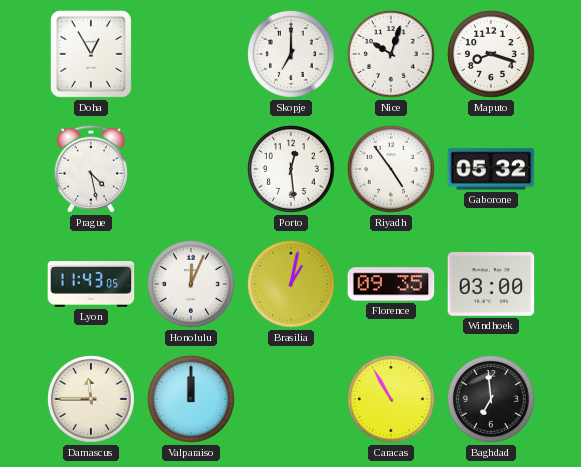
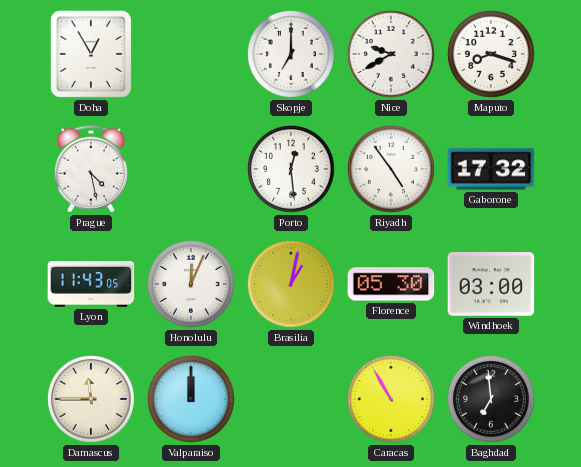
Nice: 10:03 -> 9:40 (392, 55)
Gaborone: 05:32 -> 17:32 (491, 169)
Florence: 09:35 -> 05:30 (391, 284)
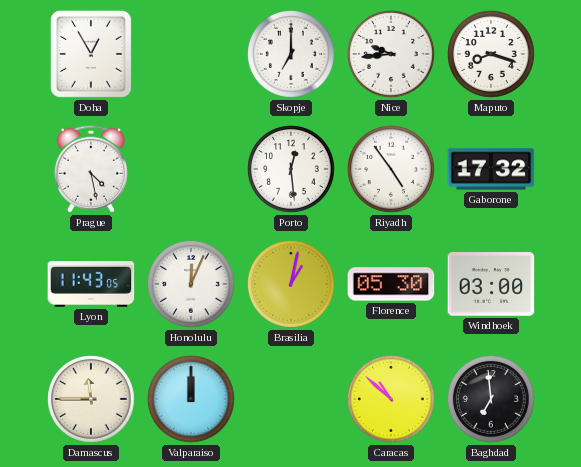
Nice: 9:40 -> 9:44 (392, 55)
Caracas: 10:55 -> 10:52 (392, 400)
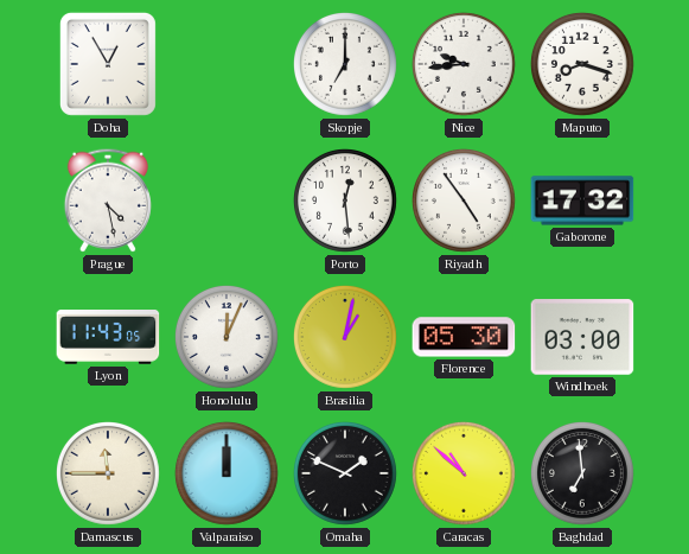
Omaha: none -> 1:49 (346, 475)
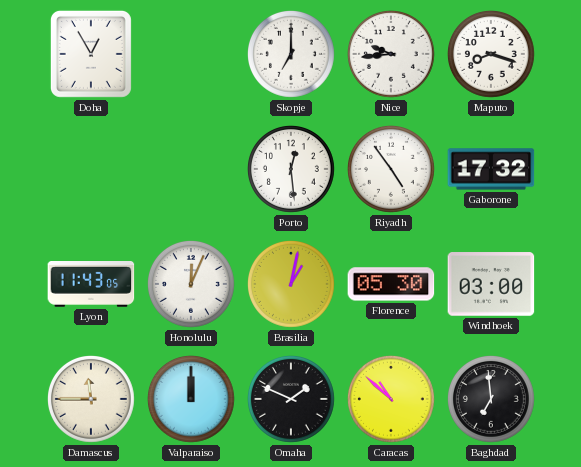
Prague: 4:28 -> none (108, 200)
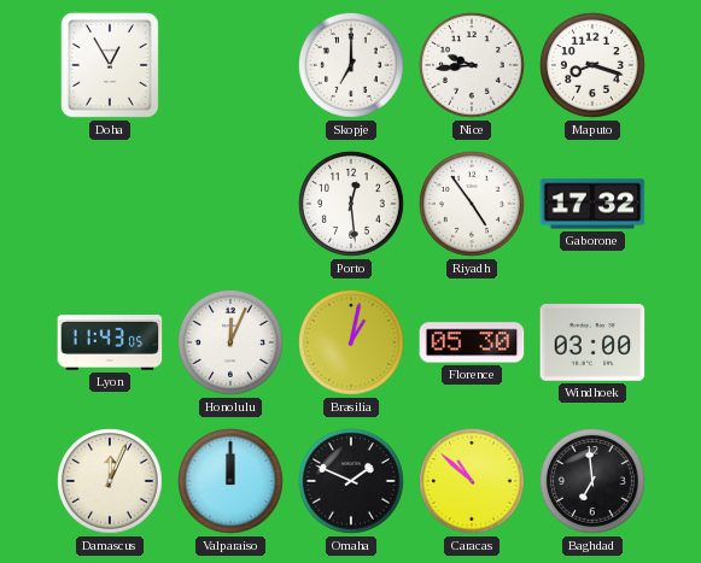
Damascus: 11:45 -> 12:04 (111, 482)
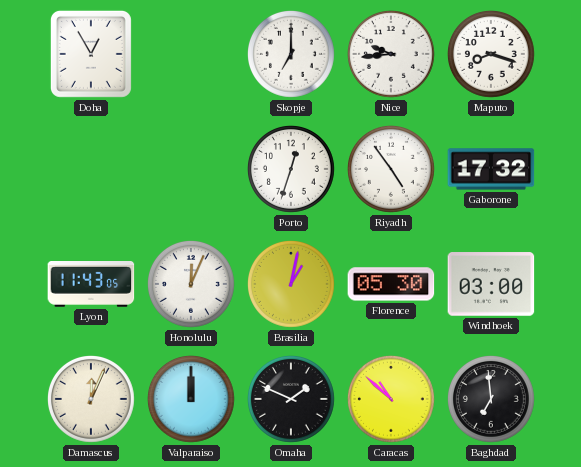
Porto: 12:29 -> 12:33 (292, 170)
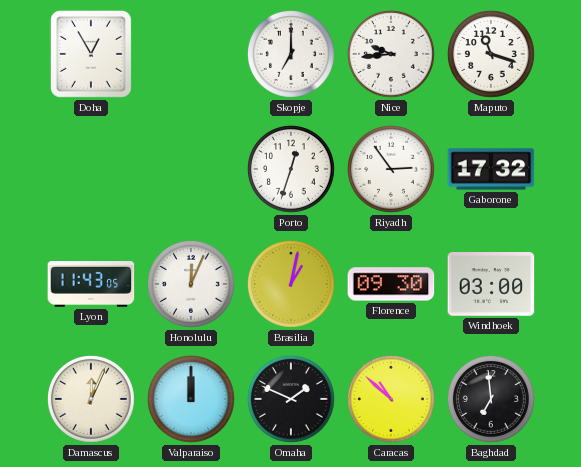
Maputo: 8:18 -> 11:18 (492, 55)
Riyadh: 4:54 -> 2:54 (392, 170)
Florence: 05:30 -> 09:30 (391, 284)
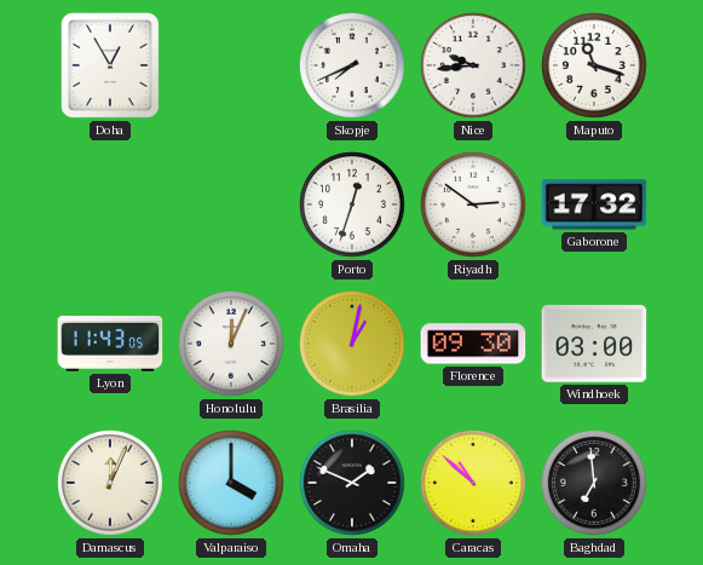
Skopje: 7:00 -> 7:41 (353, 67)
Riyadh: 2:54 -> 2:51 (474, 206)
Valparaiso: 12:00 -> 4:00 (232, 484)
